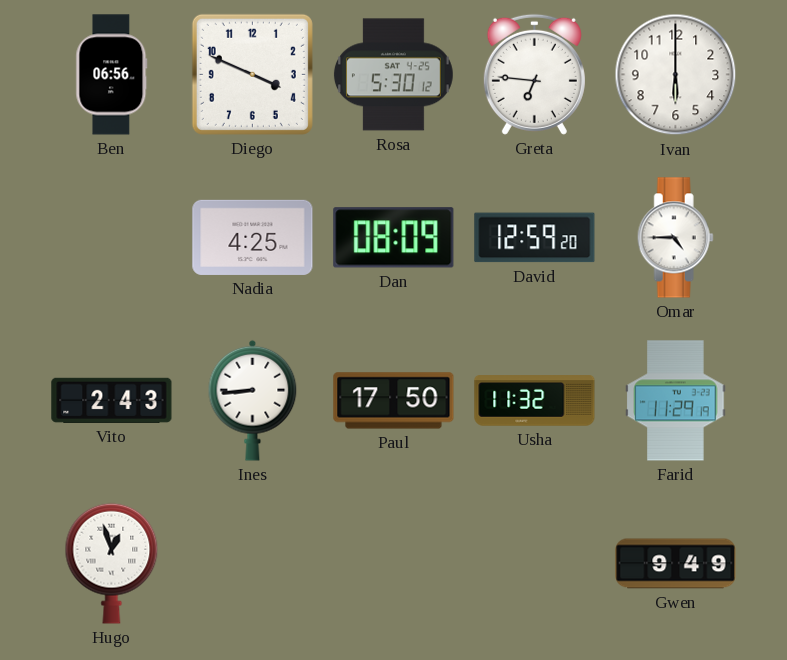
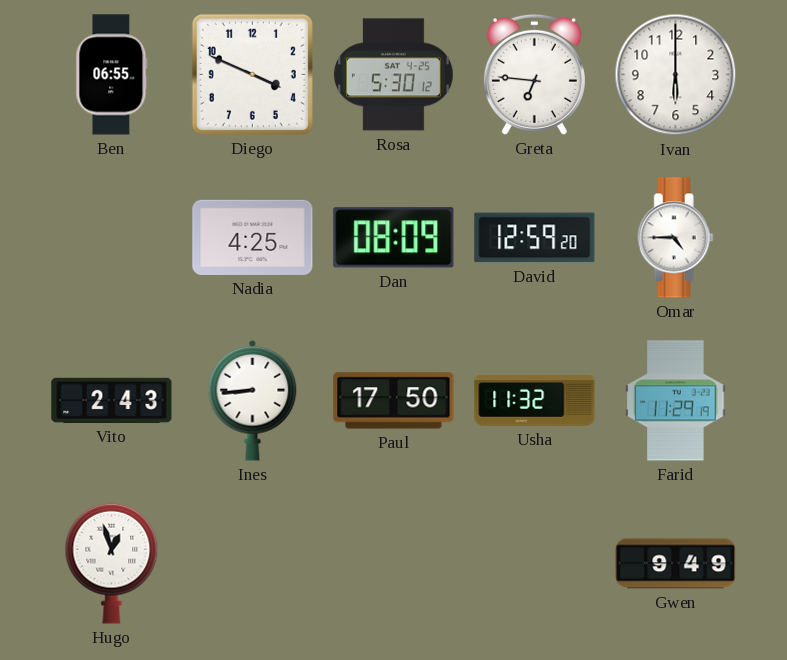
Ben: 06:56 -> 06:55 (112, 75)
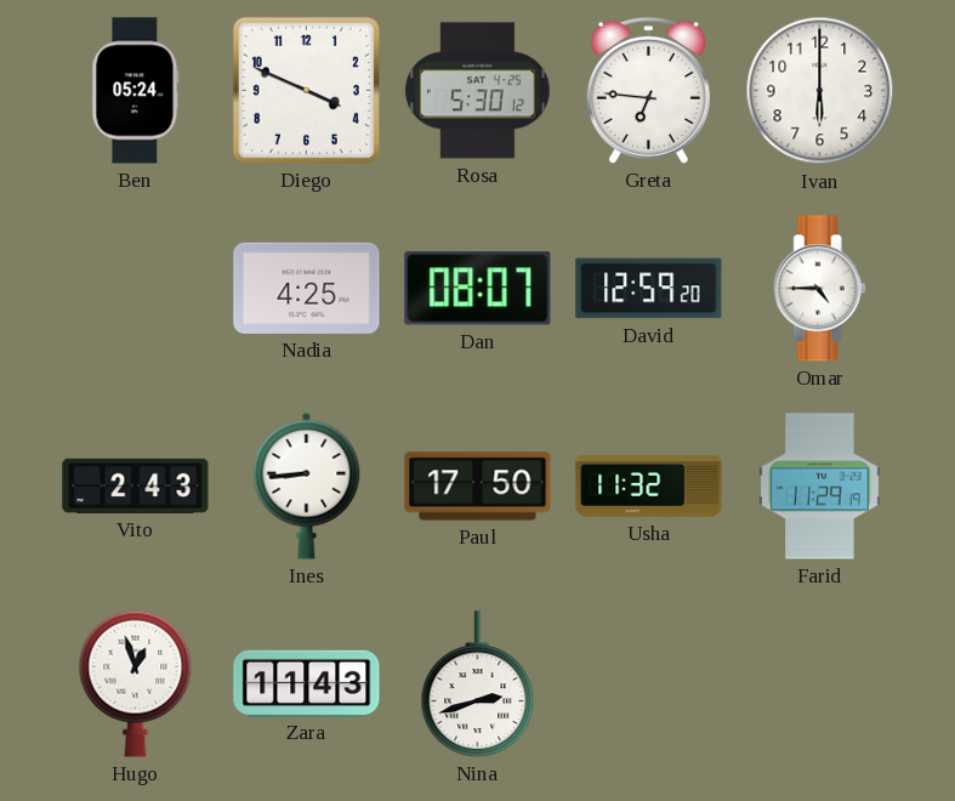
Ben: 06:55 -> 05:24 (136, 91)
Dan: 08:09 -> 08:07 (478, 289)
Zara: none -> 11:43 (307, 683)
Nina: none -> 2:42 (478, 684)
Gwen: 9:49 -> none (676, 564)
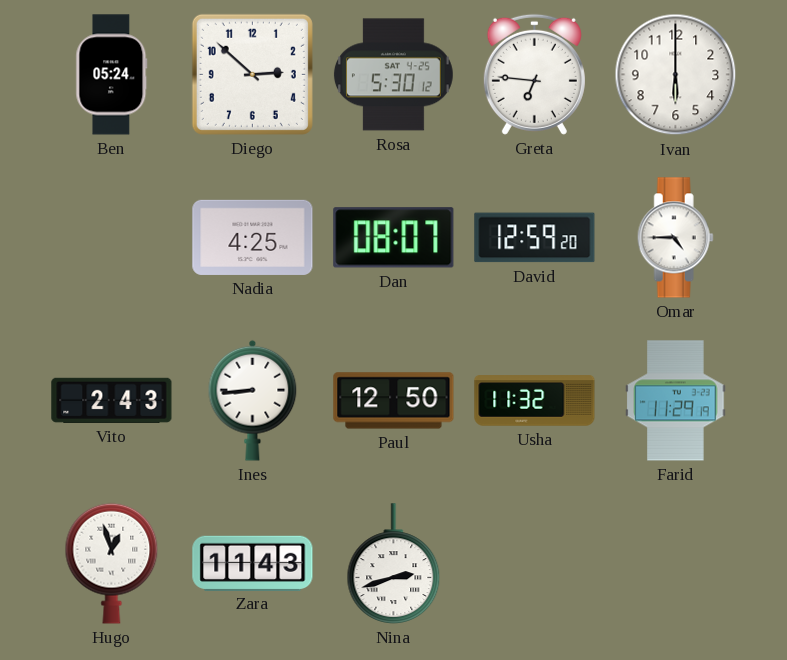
Diego: 3:49 -> 2:52 (252, 74)
Paul: 17:50 -> 12:50 (394, 401)
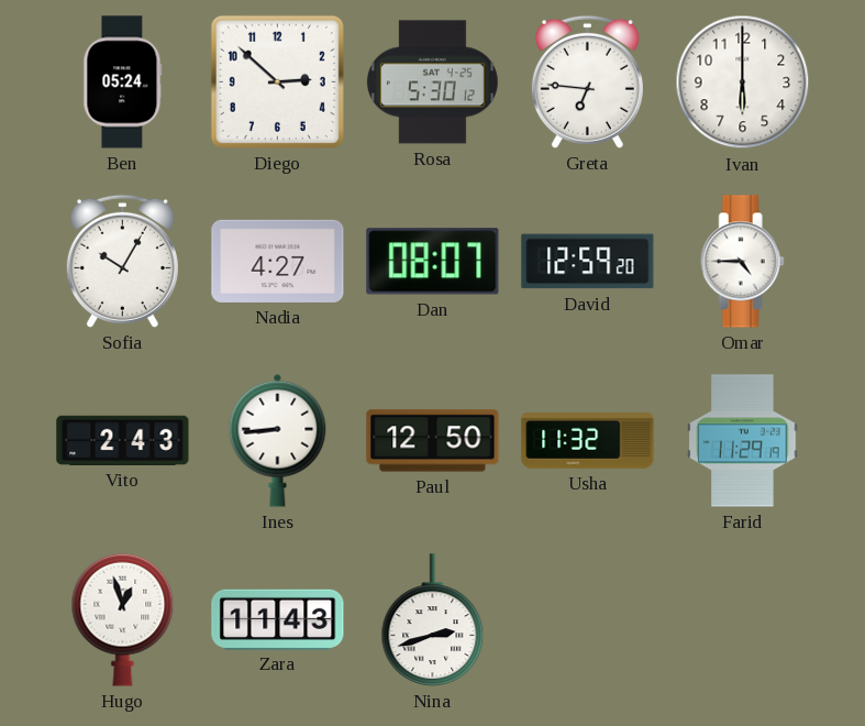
Sofia: none -> 10:05 (122, 261)
Nadia: 4:25 -> 4:27 (278, 261)
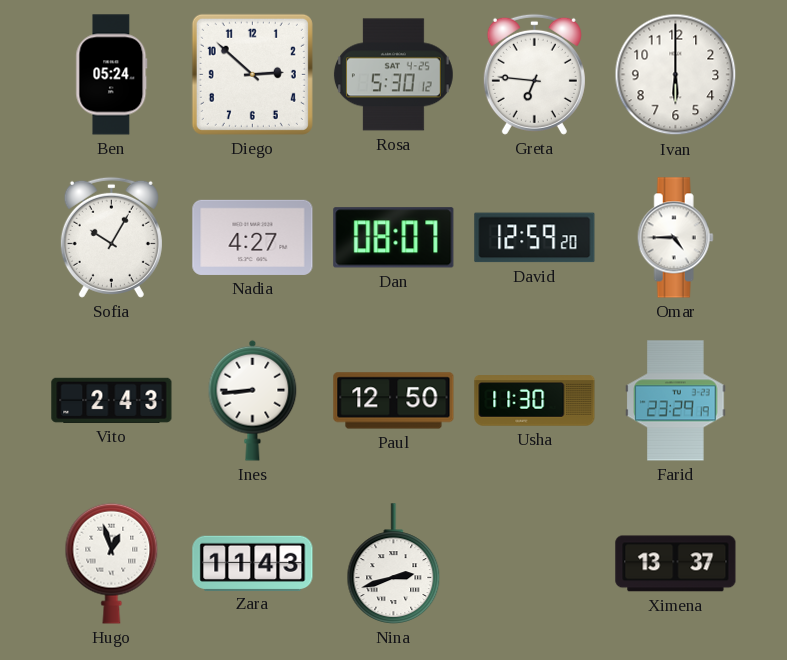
Usha: 11:32 -> 11:30 (535, 401)
Farid: 11:29 -> 23:29 (676, 401)
Ximena: none -> 13:37 (676, 564)
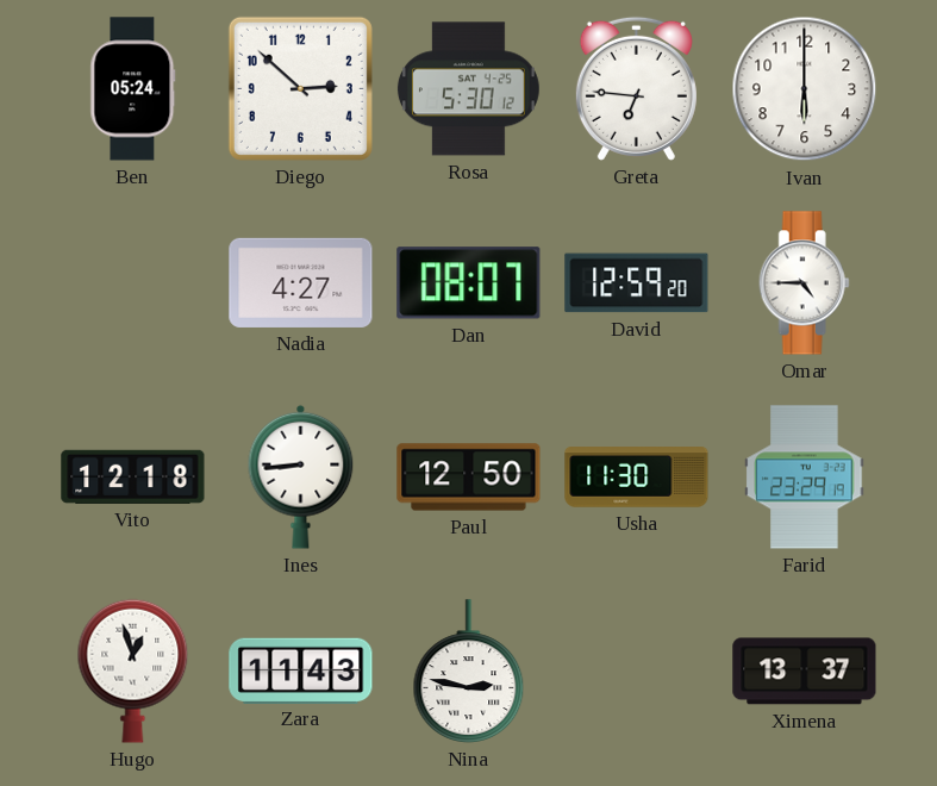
Sofia: 10:05 -> none (111, 237)
Vito: 2:43 -> 12:18 (133, 476)
Nina: 2:42 -> 2:47 (469, 672)
